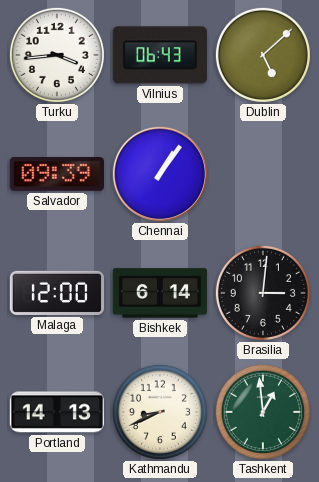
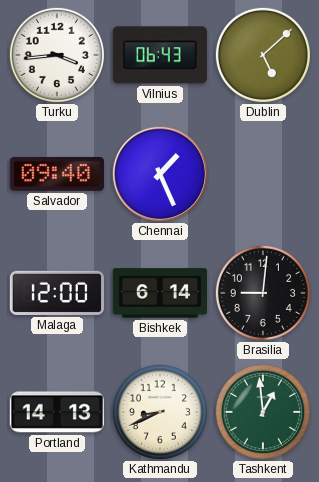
Salvador: 09:39 -> 09:40 (56, 174)
Chennai: 1:06 -> 1:26 (159, 173)
Brasilia: 3:01 -> 9:01 (263, 293)
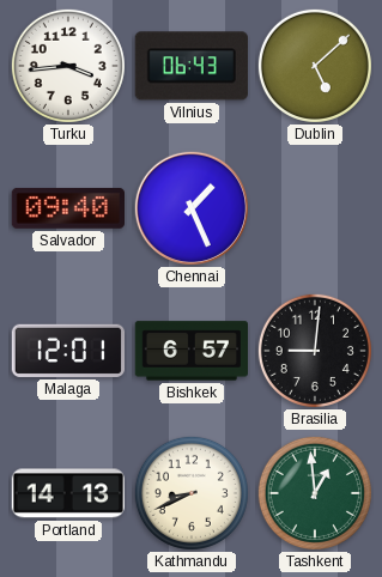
Malaga: 12:00 -> 12:01 (67, 351)
Bishkek: 6:14 -> 6:57 (192, 351)
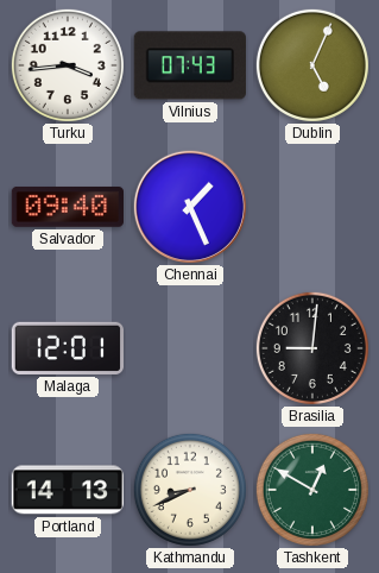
Vilnius: 06:43 -> 07:43 (190, 65)
Dublin: 5:08 -> 5:04 (312, 65)
Bishkek: 6:57 -> none (192, 351)
Tashkent: 12:59 -> 12:50 (312, 490)
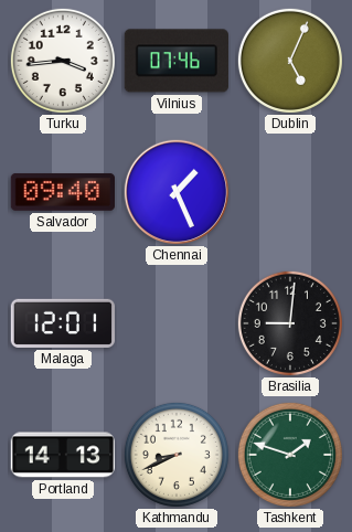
Vilnius: 07:43 -> 07:46 (177, 61)
Tashkent: 12:50 -> 1:48 (290, 455)
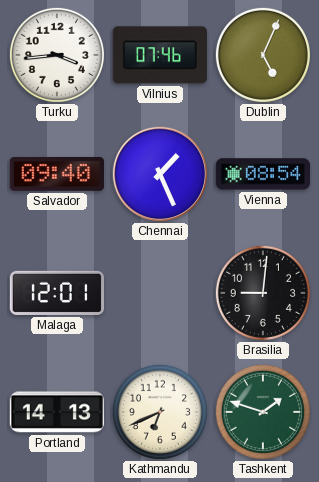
Vienna: none -> 08:54 (262, 174)
Kathmandu: 8:41 -> 6:41 (160, 412)
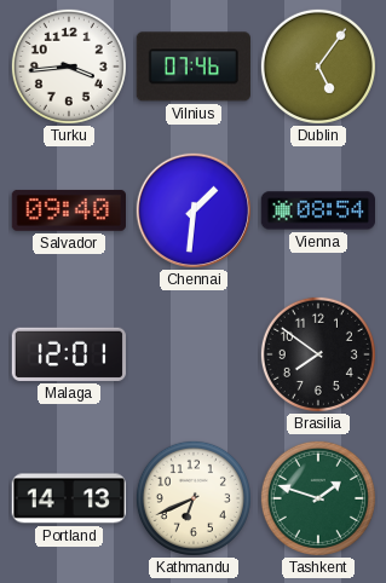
Dublin: 5:04 -> 5:06 (318, 67)
Chennai: 1:26 -> 1:31 (192, 209)
Brasilia: 9:01 -> 7:51 (318, 354)
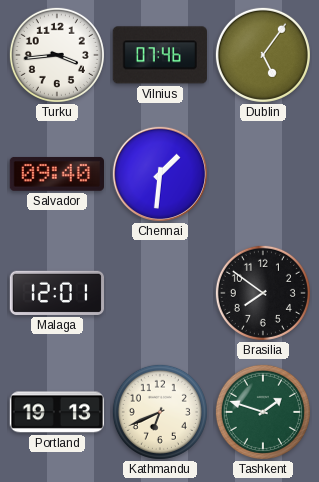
Vienna: 08:54 -> none (317, 210)
Portland: 14:13 -> 19:13 (56, 412)
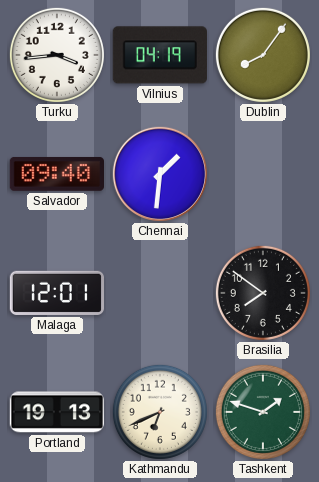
Vilnius: 07:46 -> 04:19 (160, 55)
Dublin: 5:06 -> 8:06 (263, 55)
